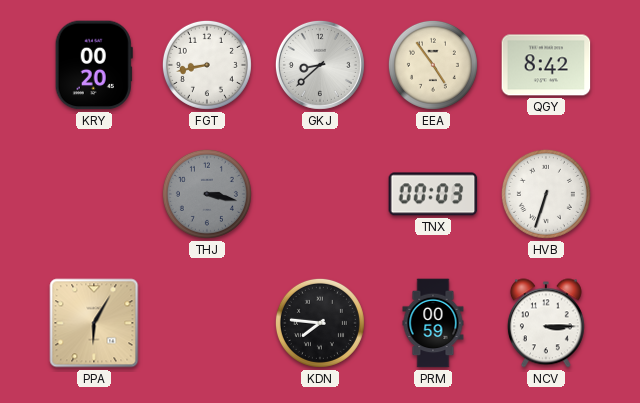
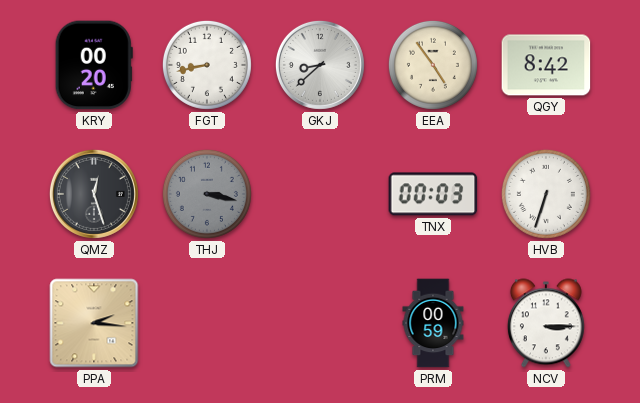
QMZ: none -> 12:27 (94, 194)
PPA: 6:05 -> 2:16 (94, 323)
KDN: 7:46 -> none (320, 323)
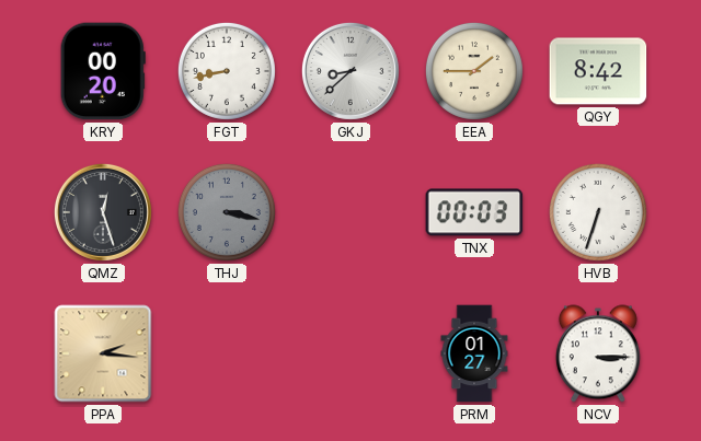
EEA: 4:54 -> 1:45 (474, 71)
PRM: 00:59 -> 01:27 (474, 353)
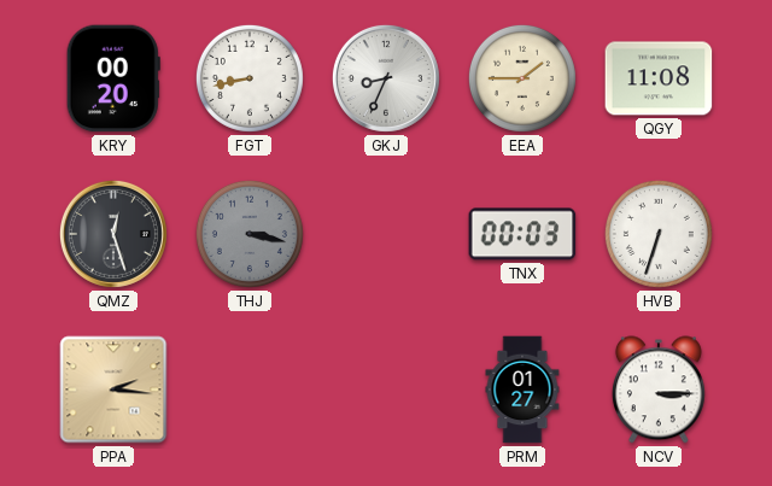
GKJ: 8:38 -> 8:34 (386, 78)
QGY: 8:42 -> 11:08 (659, 78)
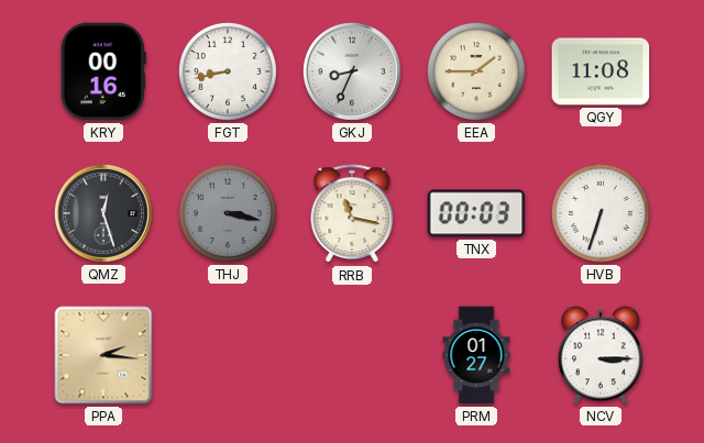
KRY: 00:20 -> 00:16 (103, 71)
RRB: none -> 11:17 (352, 214)
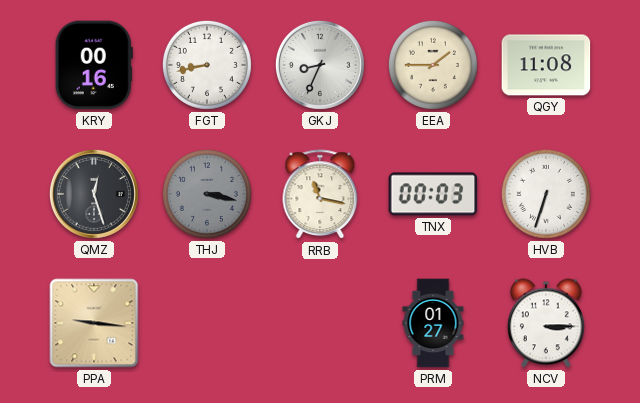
PPA: 2:16 -> 9:16 (94, 323)
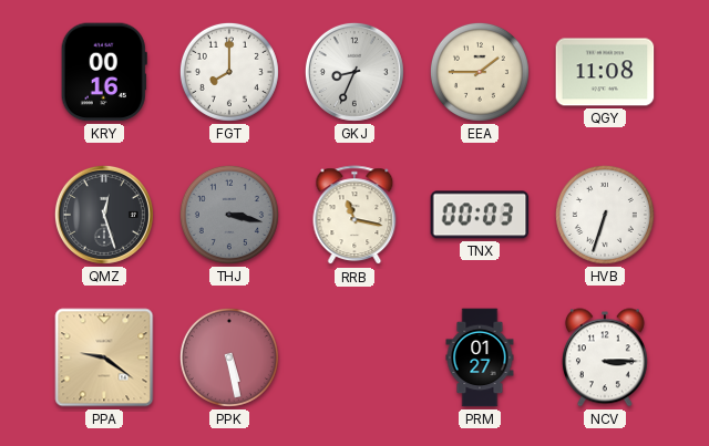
FGT: 8:43 -> 8:00 (229, 72)
PPA: 9:16 -> 9:21 (104, 357)
PPK: none -> 5:28 (229, 357)
